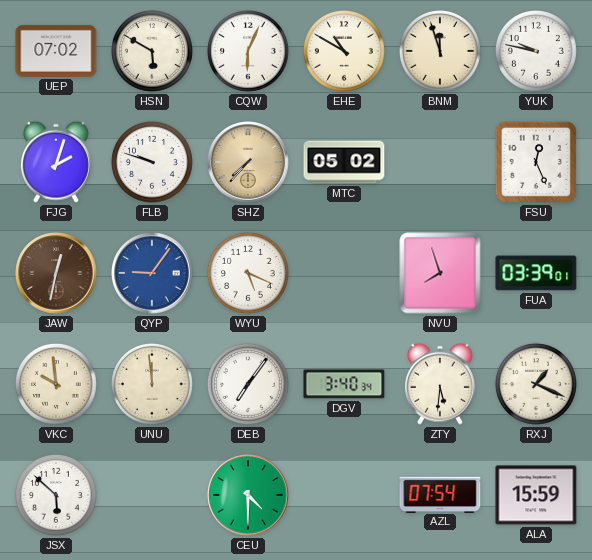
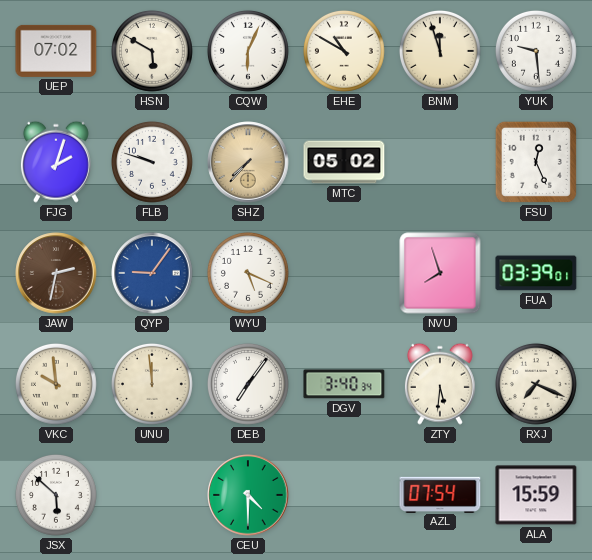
YUK: 9:47 -> 9:29 (536, 51)
JAW: 12:32 -> 2:32 (56, 273)
RXJ: 1:19 -> 7:19 (536, 384)
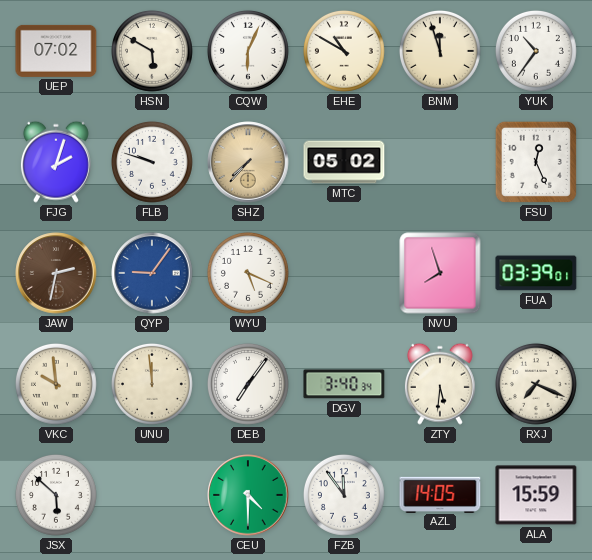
YUK: 9:29 -> 10:36 (536, 51)
FZB: none -> 11:54 (344, 495)
AZL: 07:54 -> 14:05 (440, 494)
